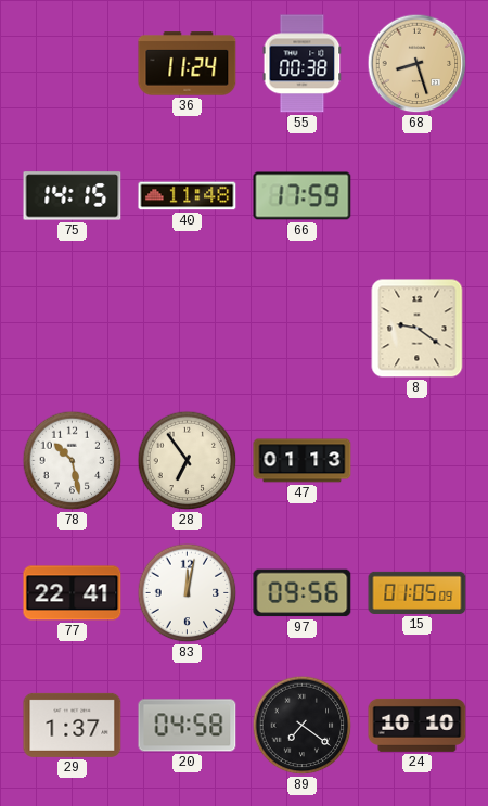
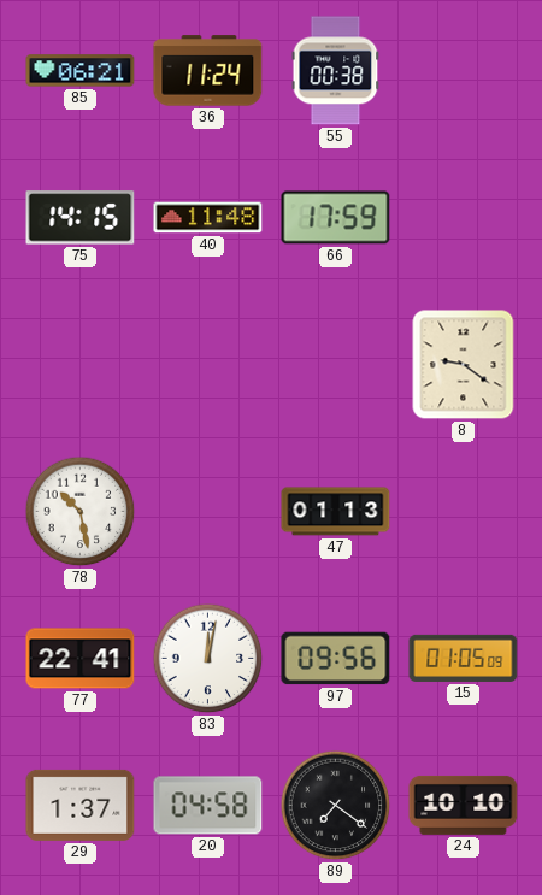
85: none -> 06:21 (81, 71)
68: 8:27 -> none (418, 64)
28: 6:54 -> none (188, 461)
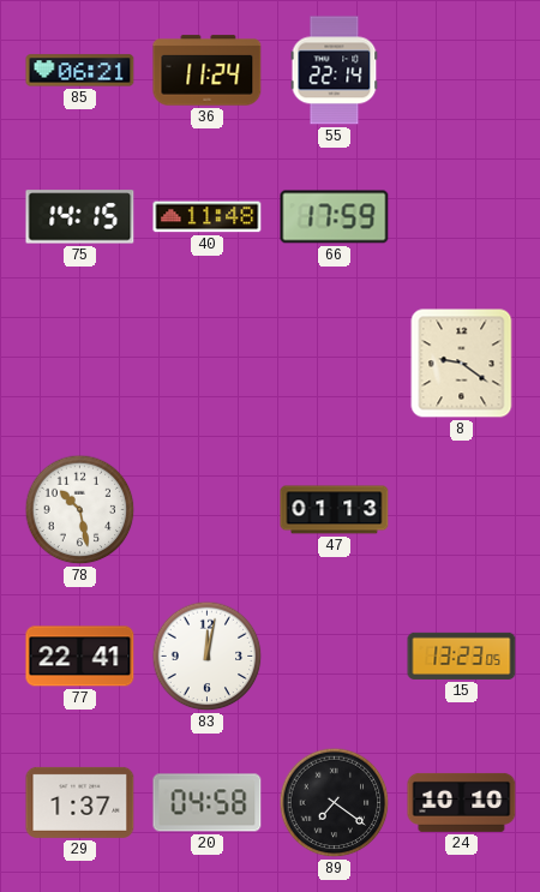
55: 00:38 -> 22:14 (335, 71)
97: 09:56 -> none (336, 659)
15: 01:05 -> 13:23 (462, 655)
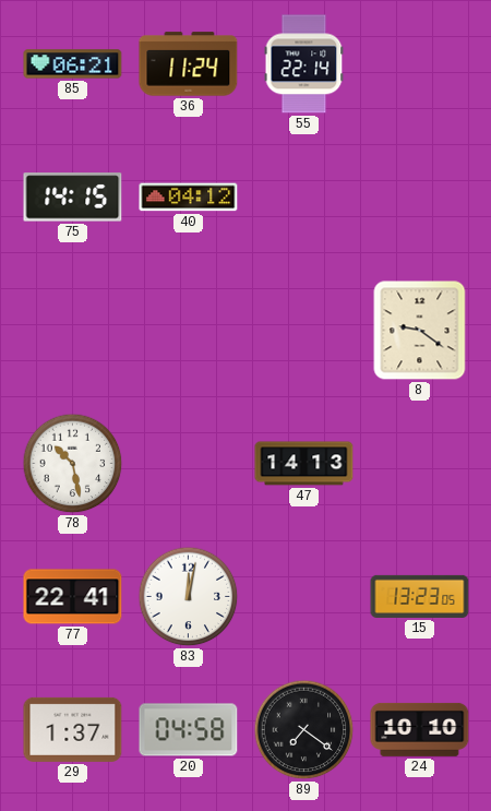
40: 11:48 -> 04:12 (189, 198)
66: 17:59 -> none (335, 217)
47: 01:13 -> 14:13 (304, 464)
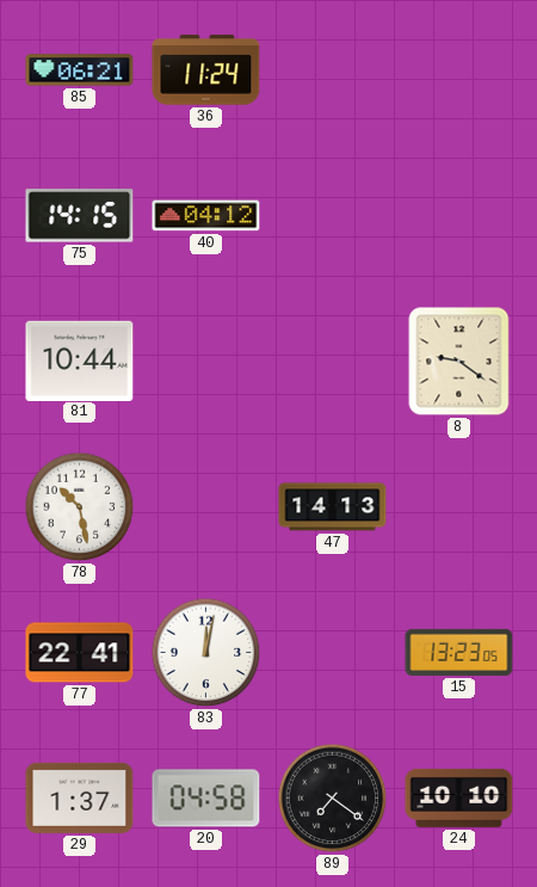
55: 22:14 -> none (304, 64)
81: none -> 10:44 (80, 361)
